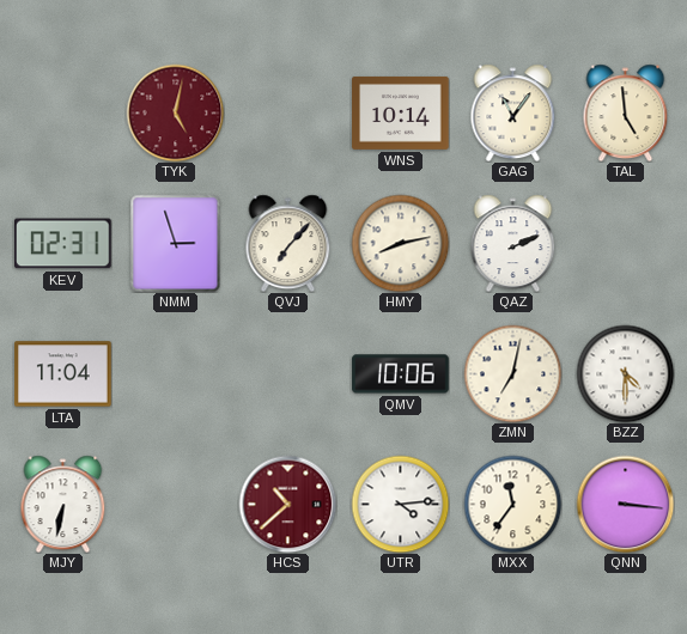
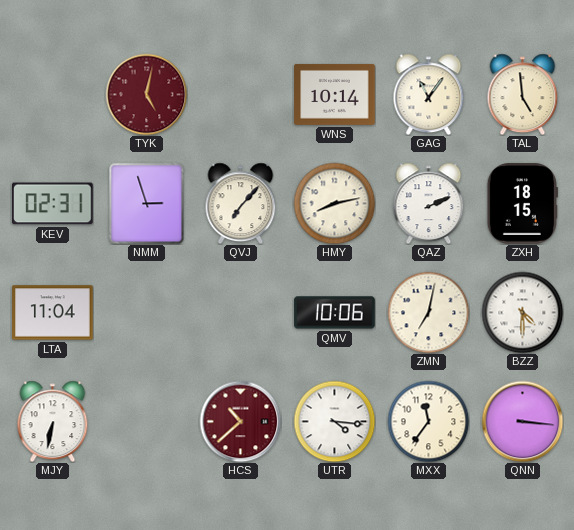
ZXH: none -> 18:15 (522, 204)
UTR: 4:14 -> 4:16 (334, 421)
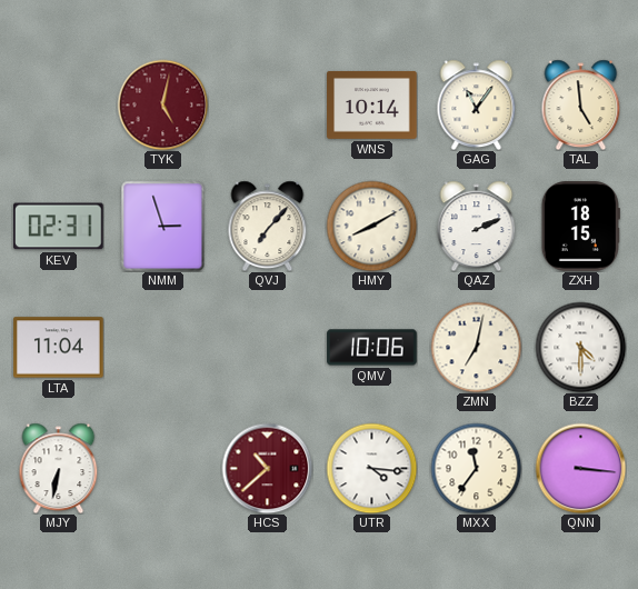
HMY: 8:13 -> 8:10 (371, 226)
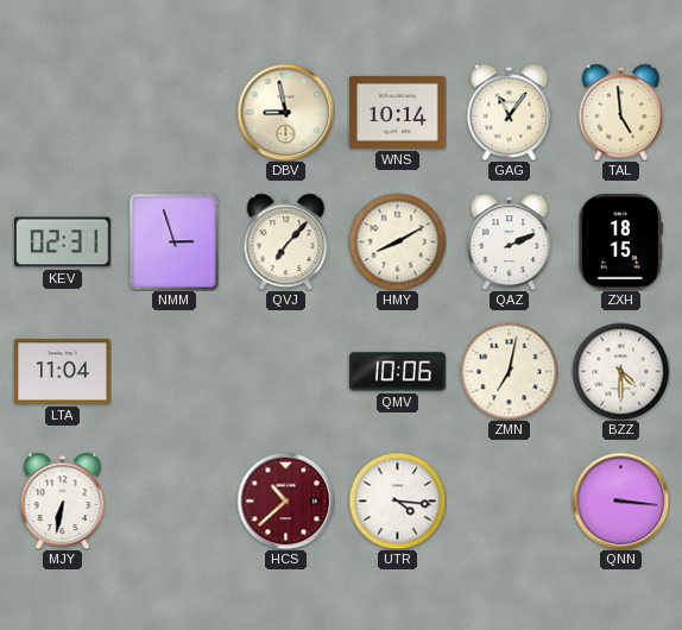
TYK: 5:02 -> none (162, 104)
DBV: none -> 8:58 (285, 112)
MXX: 11:36 -> none (476, 468)
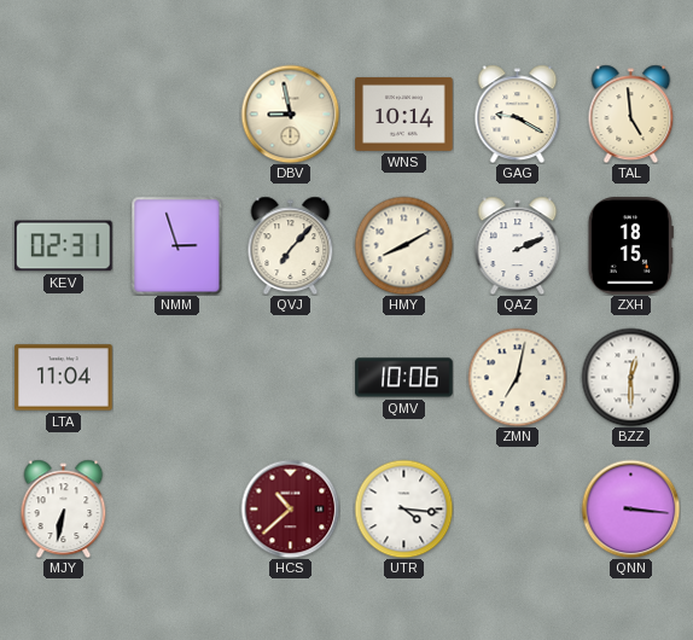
GAG: 11:06 -> 9:20 (518, 114)
BZZ: 4:30 -> 12:30 (630, 377)
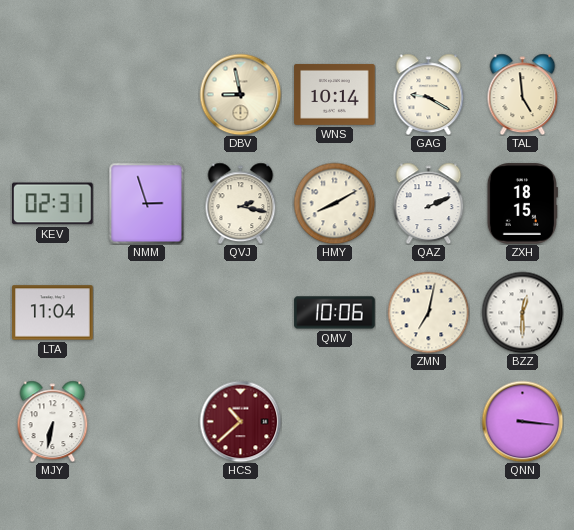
QVJ: 7:07 -> 2:17 (241, 203)
UTR: 4:16 -> none (403, 508)
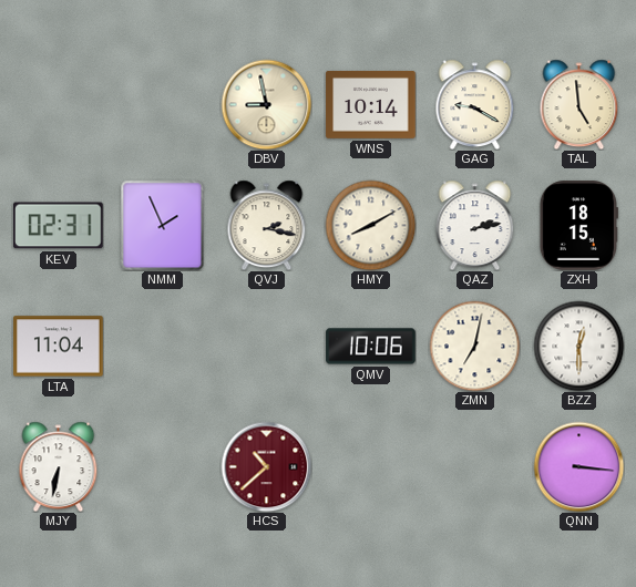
NMM: 2:57 -> 1:56 (163, 225)
QAZ: 2:11 -> 2:13 (475, 225)
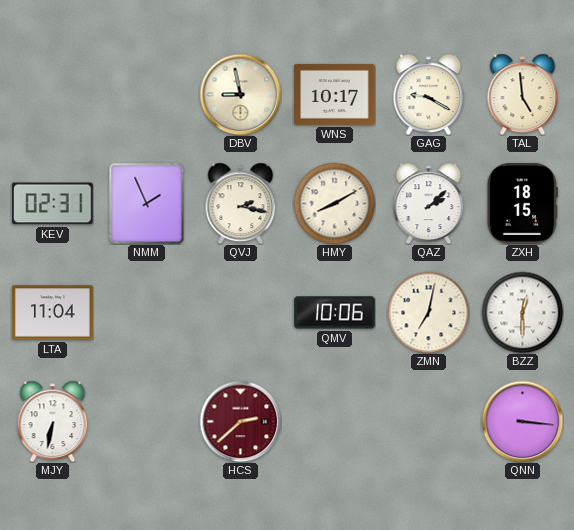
WNS: 10:14 -> 10:17 (335, 94)
QAZ: 2:13 -> 2:08 (429, 203)
HCS: 10:38 -> 2:38 (240, 421)
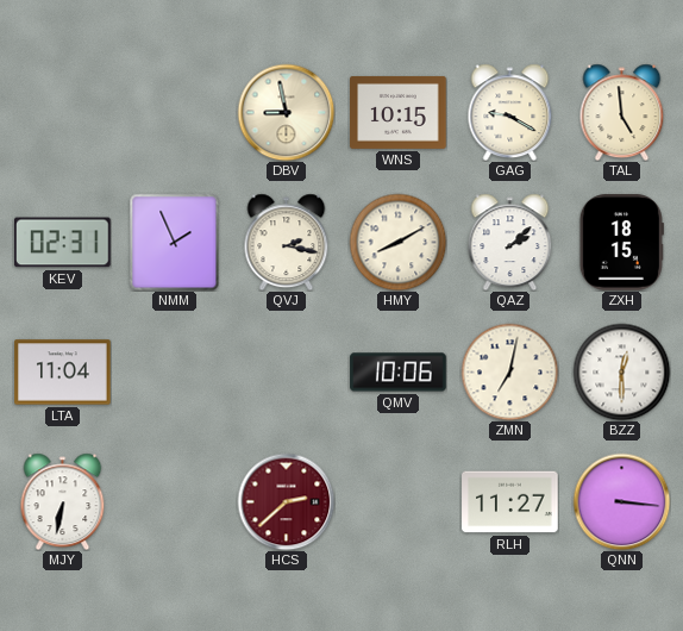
WNS: 10:17 -> 10:15 (399, 112)
RLH: none -> 11:27 (510, 502)
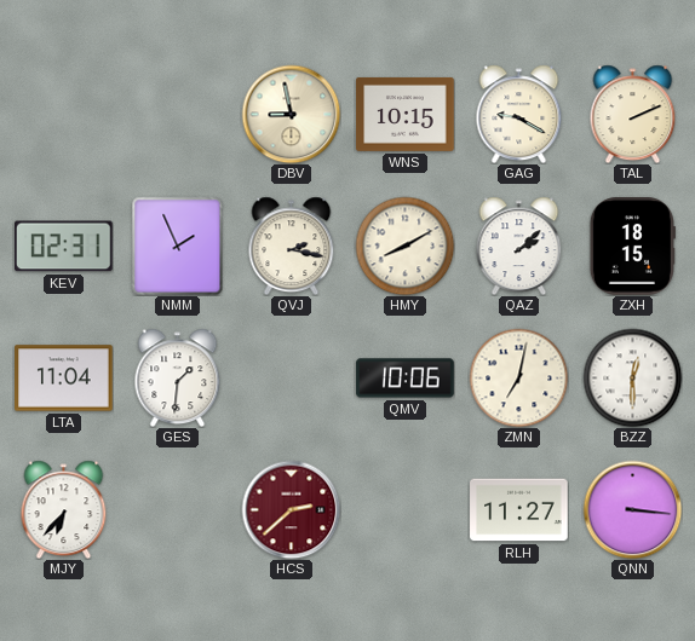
TAL: 4:59 -> 2:11 (633, 114)
GES: none -> 1:31 (178, 377)
MJY: 6:32 -> 6:37 (64, 509)
